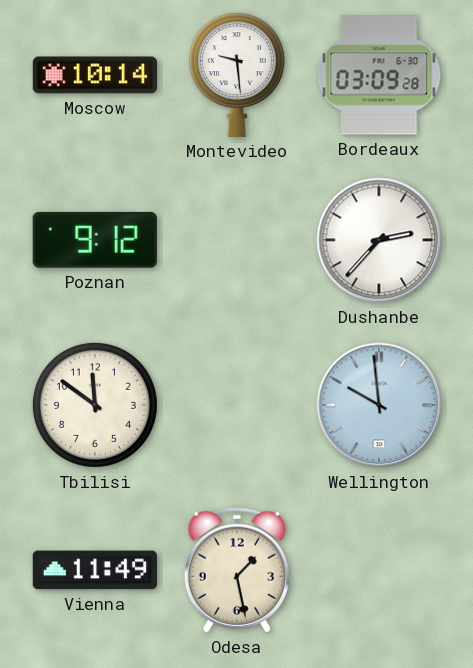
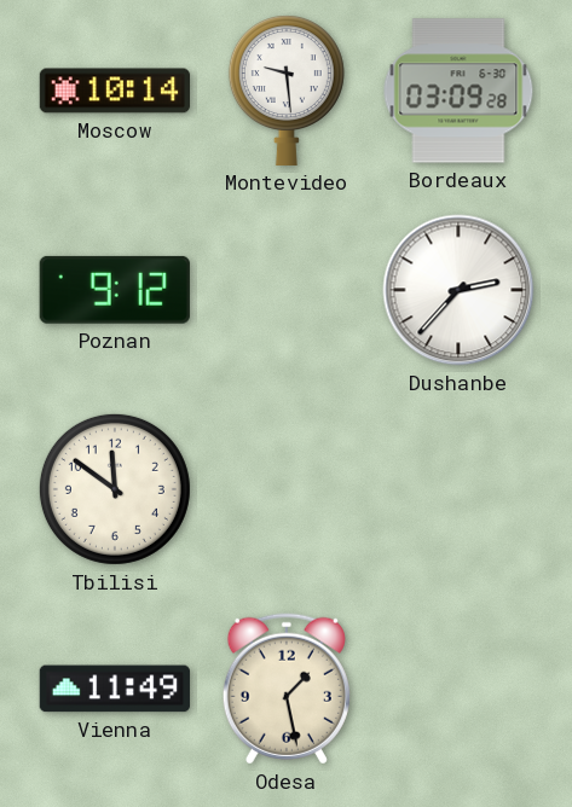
Wellington: 9:59 -> none (379, 405)
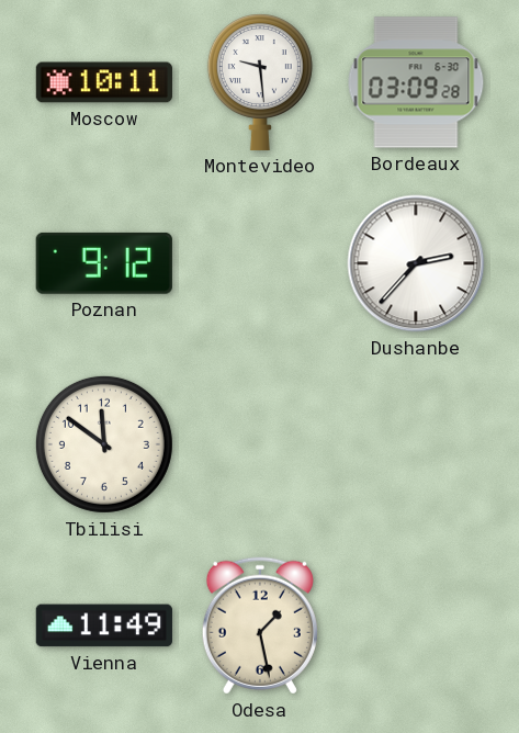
Moscow: 10:14 -> 10:11 (103, 82)
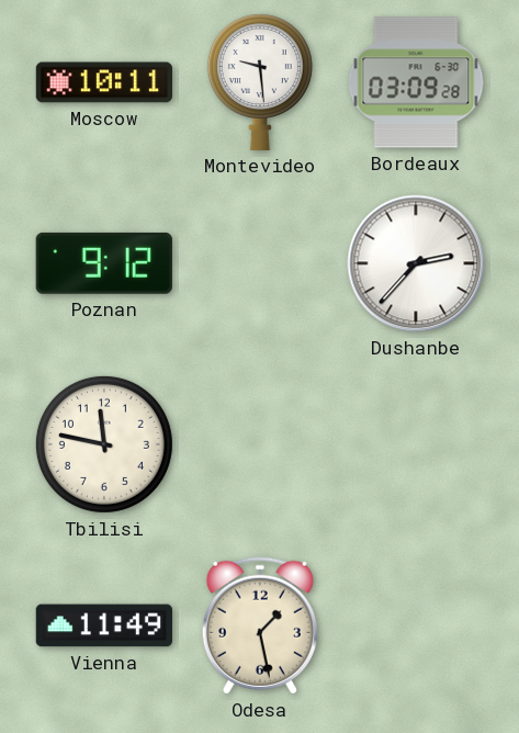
Tbilisi: 11:51 -> 11:47 (104, 444)
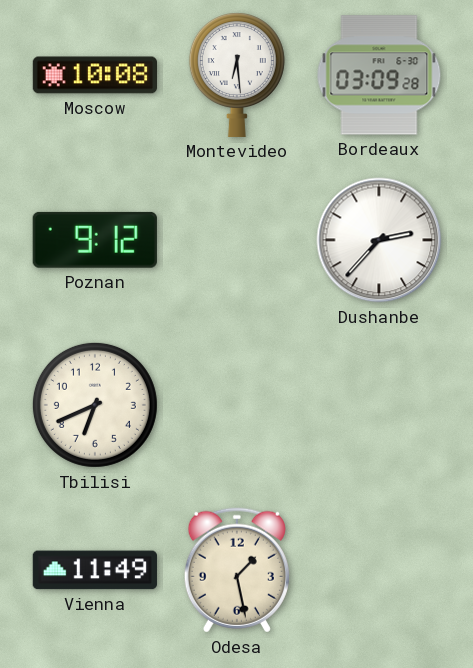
Moscow: 10:11 -> 10:08 (94, 75)
Montevideo: 9:29 -> 6:29 (237, 75)
Tbilisi: 11:47 -> 6:41 (95, 405)
